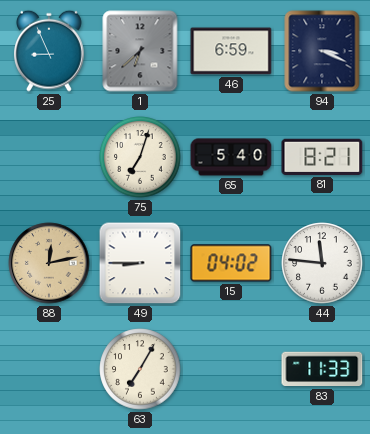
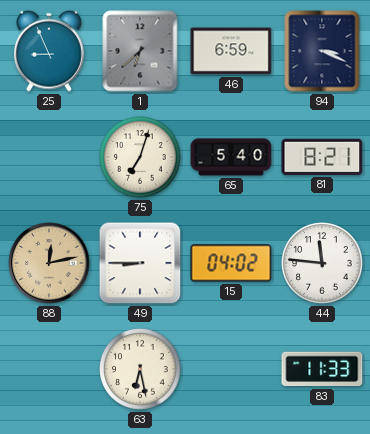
63: 7:05 -> 6:28 (140, 369)
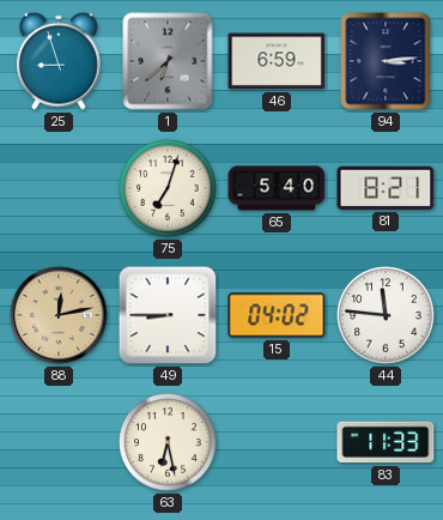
25: 8:56 -> 8:57 (60, 61)
94: 3:19 -> 3:14 (386, 61)
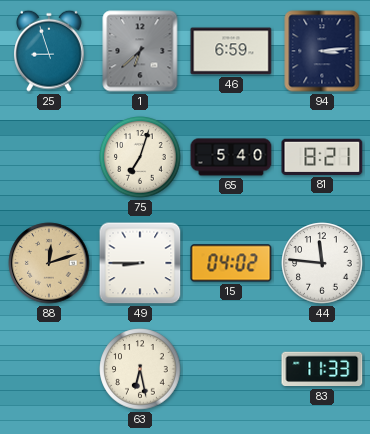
88: 12:13 -> 12:12 (49, 263)
